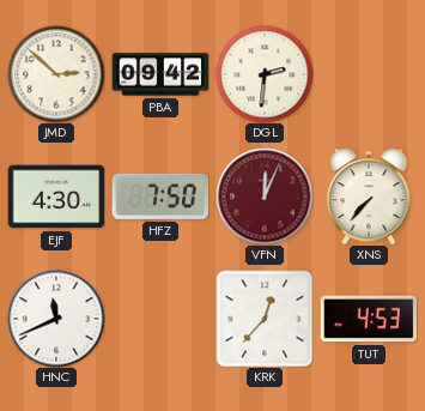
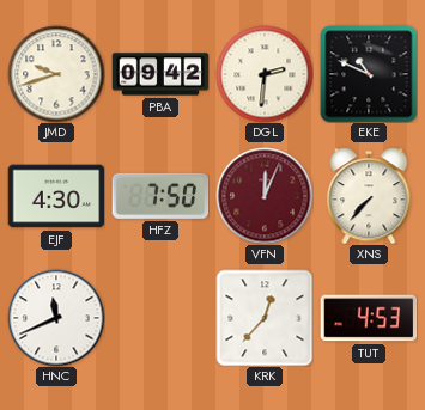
JMD: 2:52 -> 9:42 (56, 74)
EKE: none -> 10:49 (369, 74)
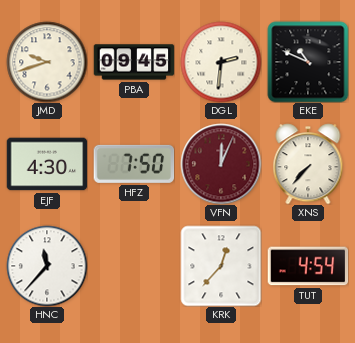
PBA: 09:42 -> 09:45 (134, 62)
HNC: 11:41 -> 11:37 (47, 266)
TUT: 4:53 -> 4:54 (308, 266)
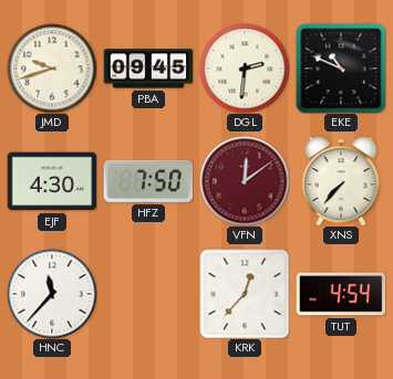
VFN: 12:04 -> 12:09 (245, 181)
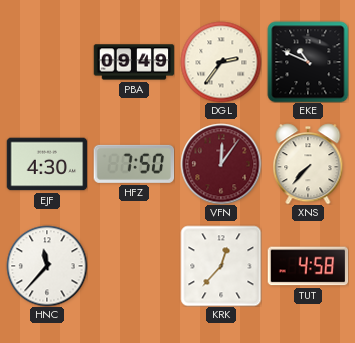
JMD: 9:42 -> none (52, 69)
PBA: 09:45 -> 09:49 (134, 62)
DGL: 2:31 -> 2:36 (221, 62)
VFN: 12:09 -> 12:06 (221, 164)
TUT: 4:54 -> 4:58 (308, 266)
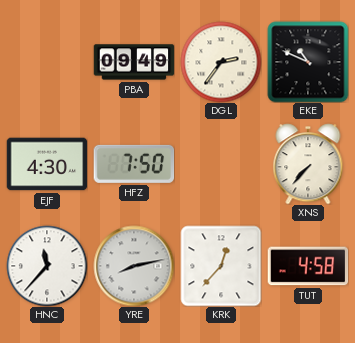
VFN: 12:06 -> none (221, 164)
YRE: none -> 8:13 (134, 266)
